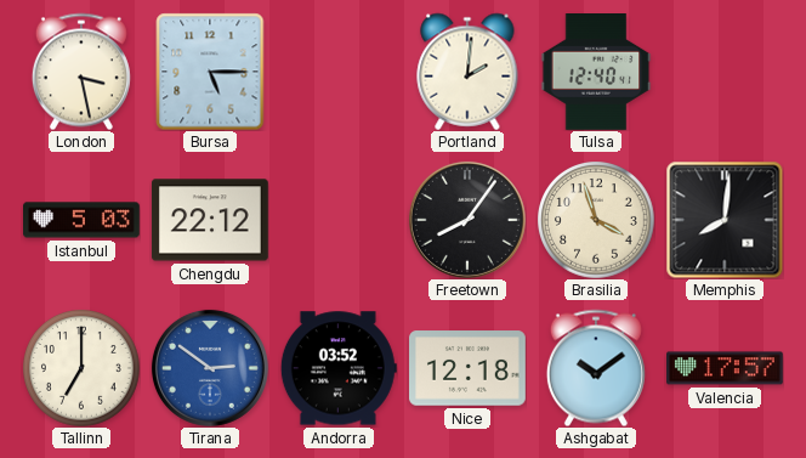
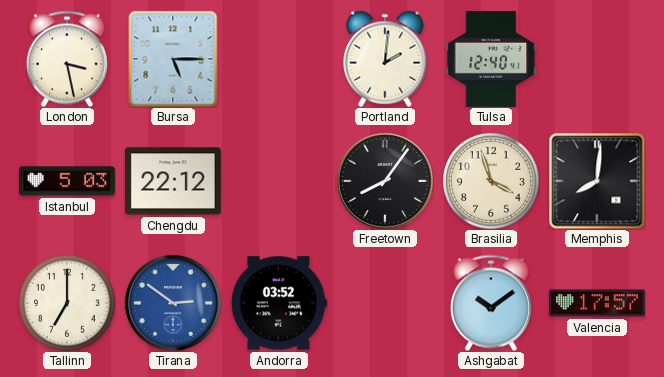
Nice: 12:18 -> none (469, 368)
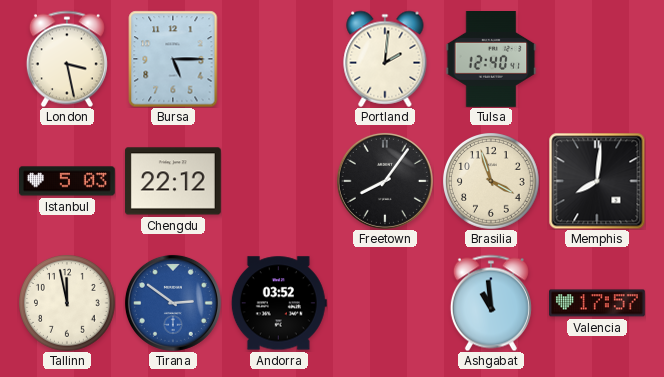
Tallinn: 7:00 -> 11:58 (67, 303)
Ashgabat: 10:09 -> 10:59 (491, 303)
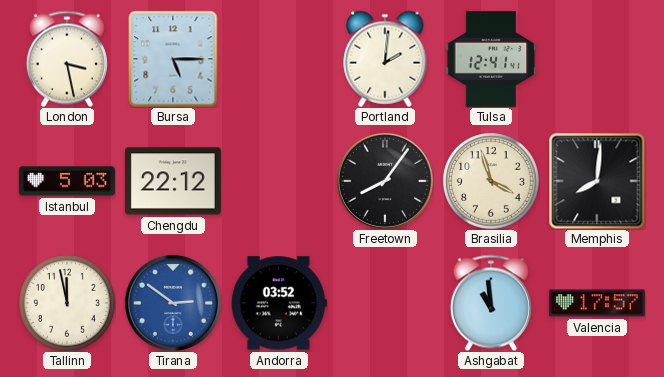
Tulsa: 12:40 -> 12:41 (491, 60)
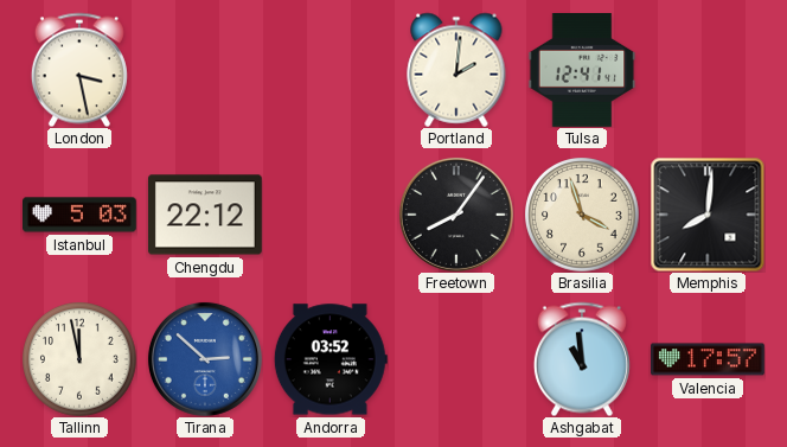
Bursa: 5:15 -> none (173, 59)
Tirana: 2:51 -> 2:52 (205, 359)
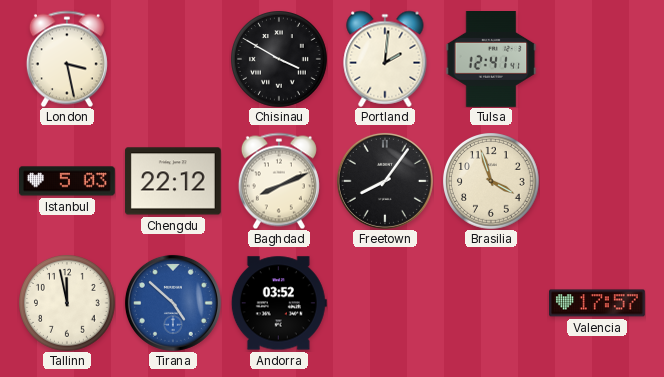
Chisinau: none -> 3:50 (279, 59)
Baghdad: none -> 8:11 (279, 181)
Memphis: 8:01 -> none (708, 215)
Tirana: 2:52 -> 4:52 (173, 303)
Ashgabat: 10:59 -> none (582, 359)
